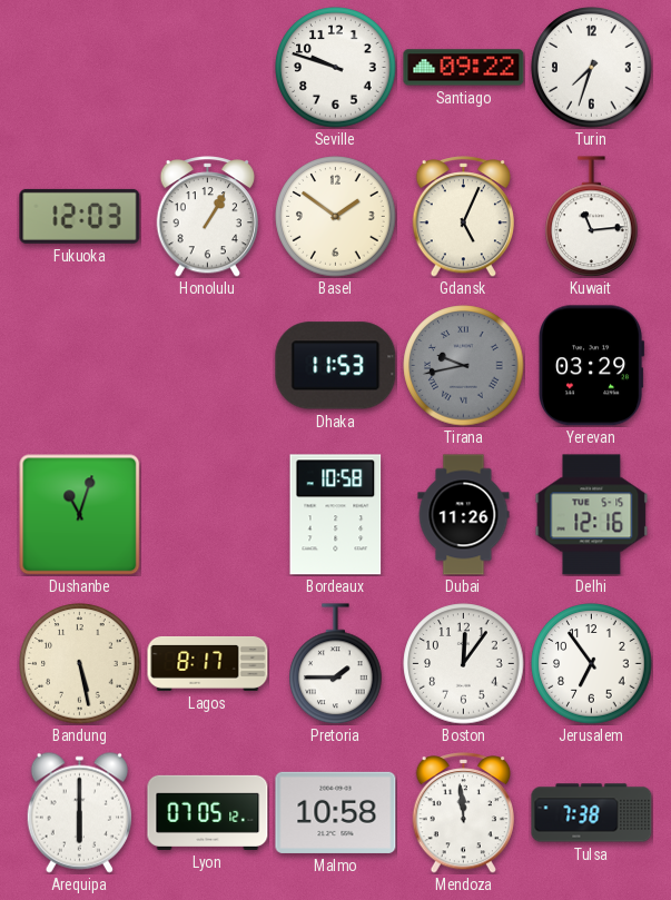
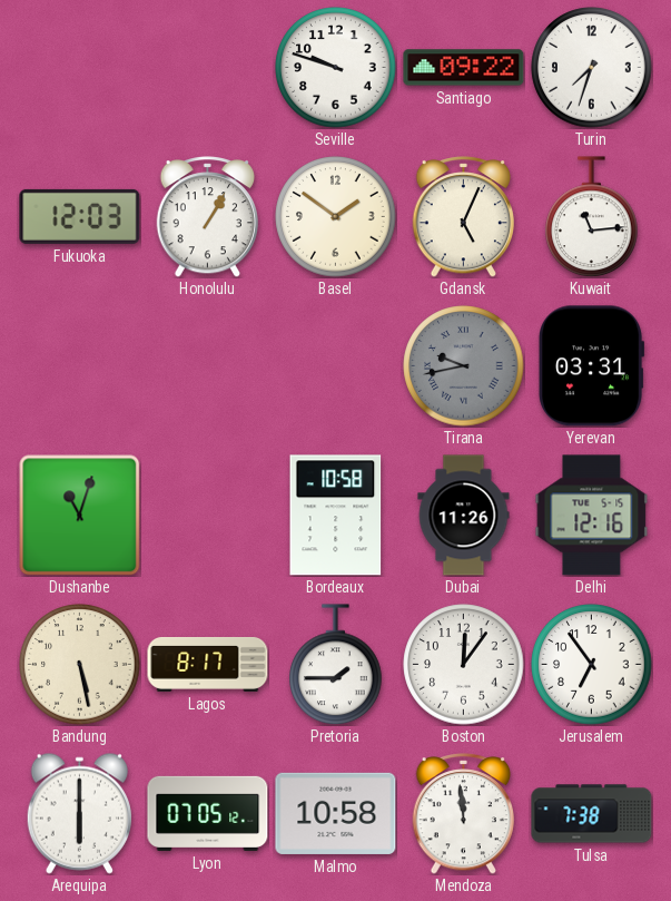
Dhaka: 11:53 -> none (336, 366)
Yerevan: 03:29 -> 03:31 (592, 366)
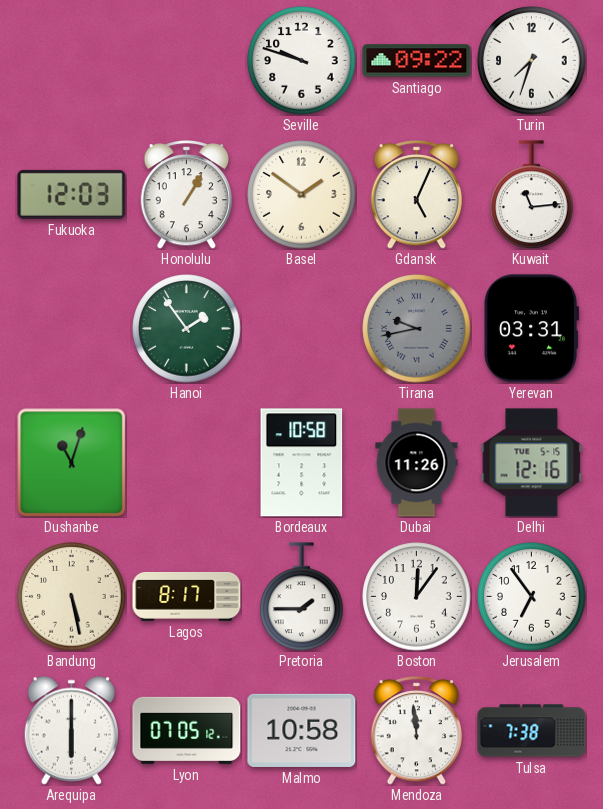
Hanoi: none -> 1:54 (187, 329)
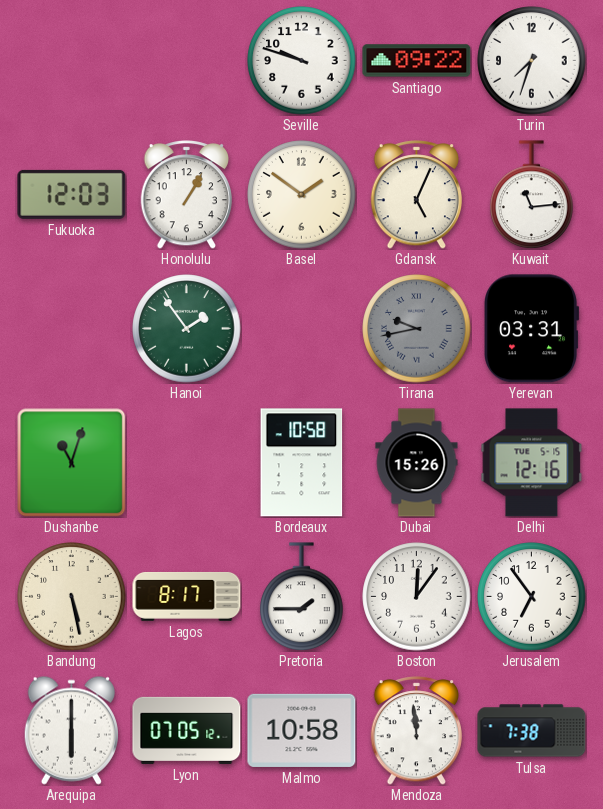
Dubai: 11:26 -> 15:26 (417, 463)
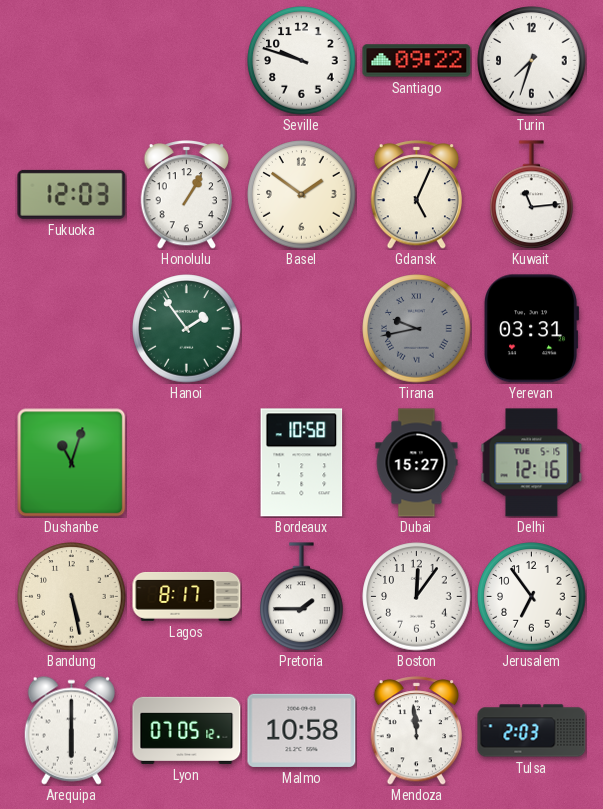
Dubai: 15:26 -> 15:27 (417, 463)
Tulsa: 7:38 -> 2:03 (532, 731)
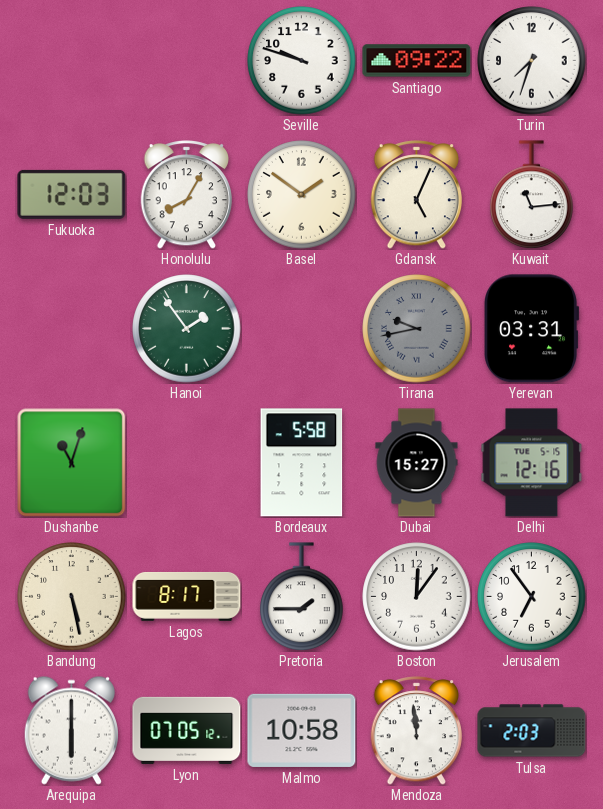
Honolulu: 1:05 -> 8:05 (187, 195)
Bordeaux: 10:58 -> 5:58 (302, 463)
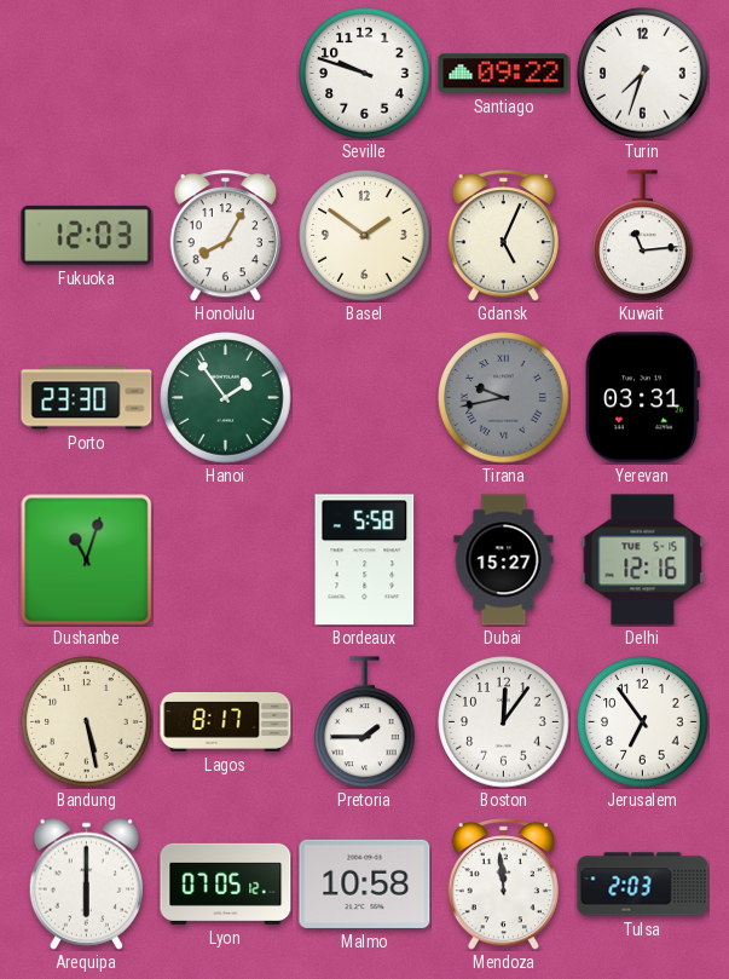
Porto: none -> 23:30 (87, 398)
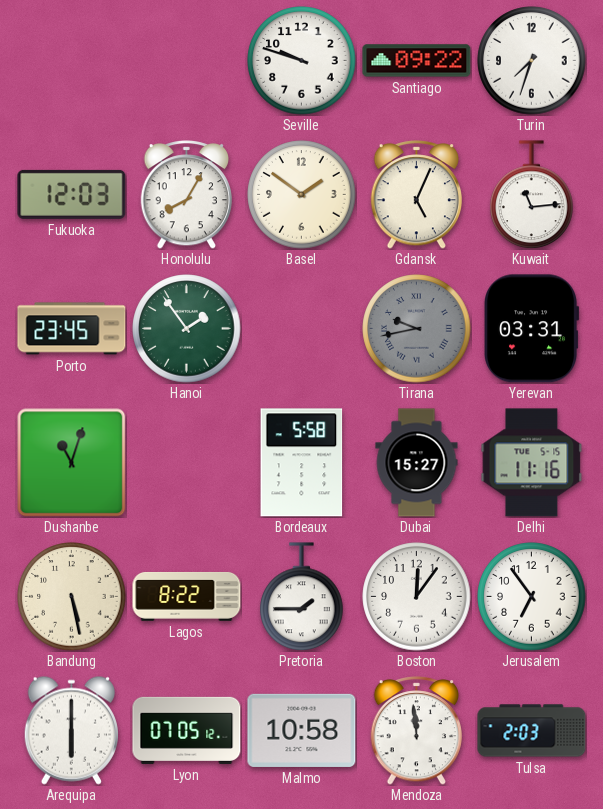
Porto: 23:30 -> 23:45 (72, 329)
Delhi: 12:16 -> 11:16 (532, 463)
Lagos: 8:17 -> 8:22 (187, 596)
